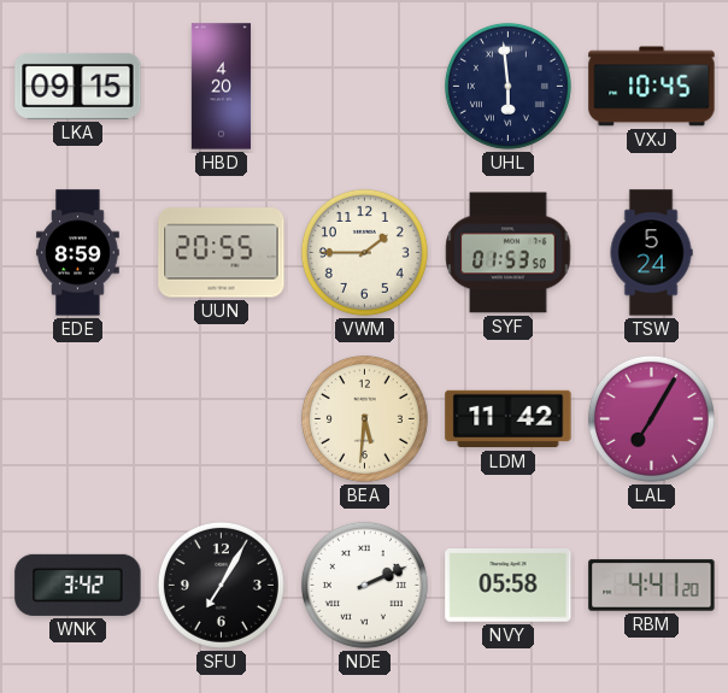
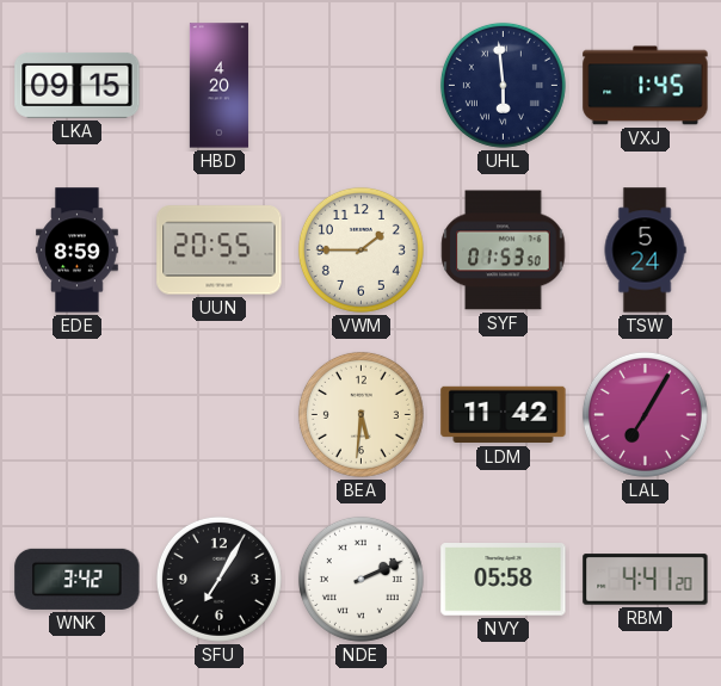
VXJ: 10:45 -> 1:45 (646, 86)
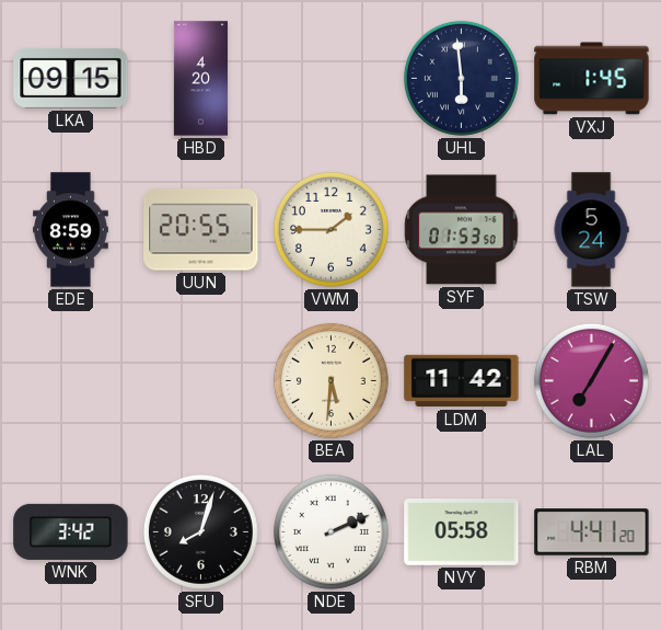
SFU: 7:05 -> 8:03 (200, 531)
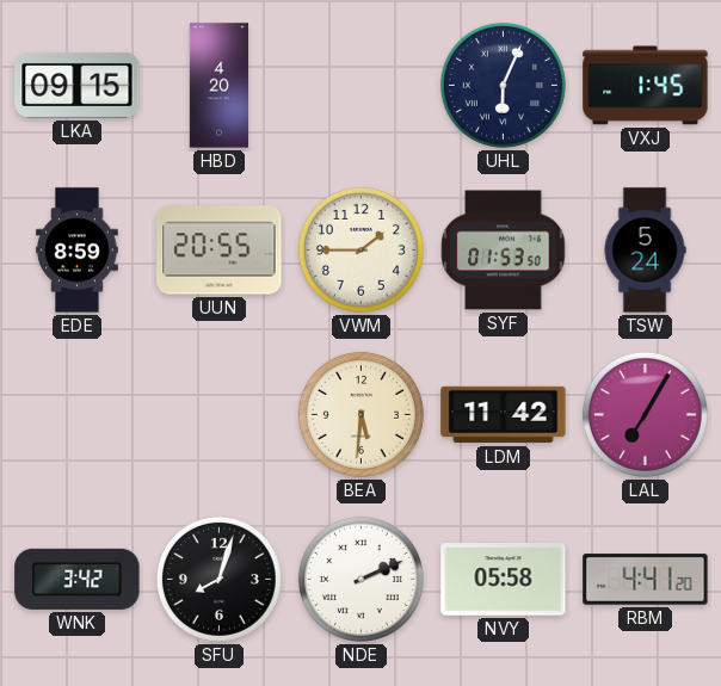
UHL: 5:59 -> 6:04 (503, 85)
